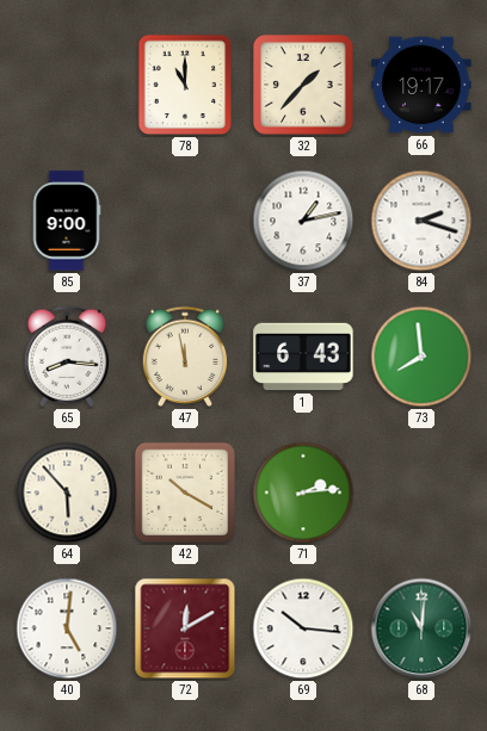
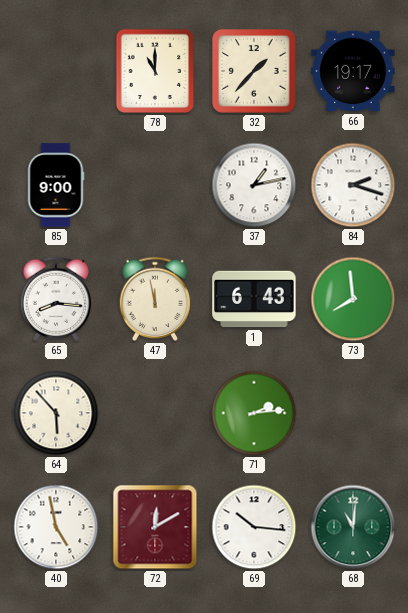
42: 10:20 -> none (185, 493)
40: 5:01 -> 4:58 (56, 527)
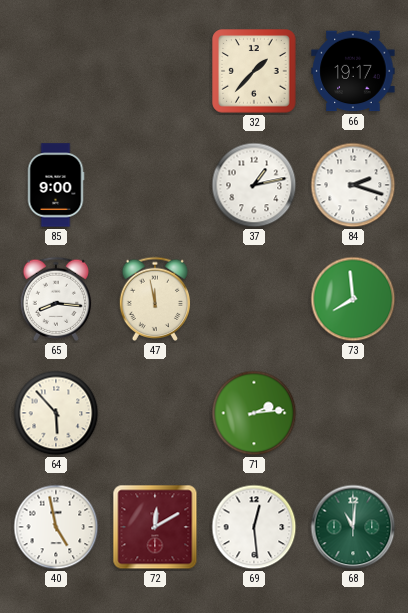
78: 11:00 -> none (154, 71)
1: 6:43 -> none (254, 299)
69: 10:16 -> 12:29 (254, 527)
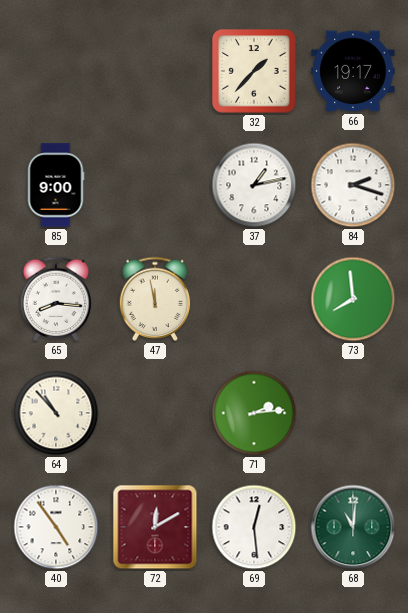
64: 5:53 -> 10:53 (56, 413)
40: 4:58 -> 4:54 (56, 527)
